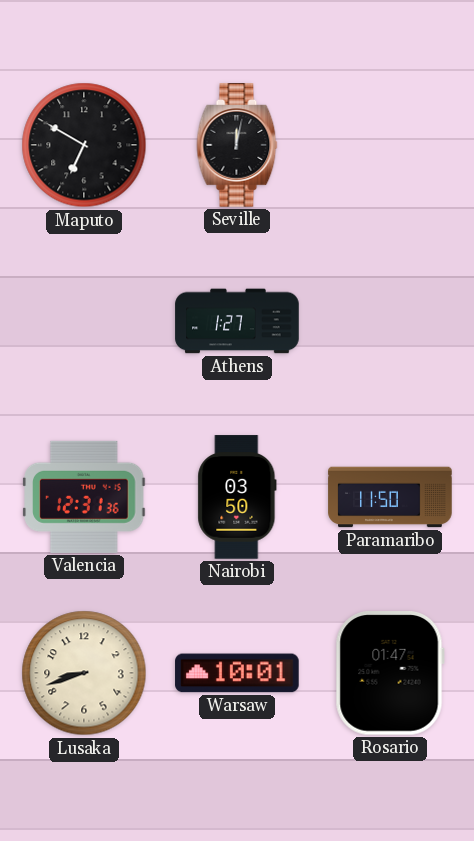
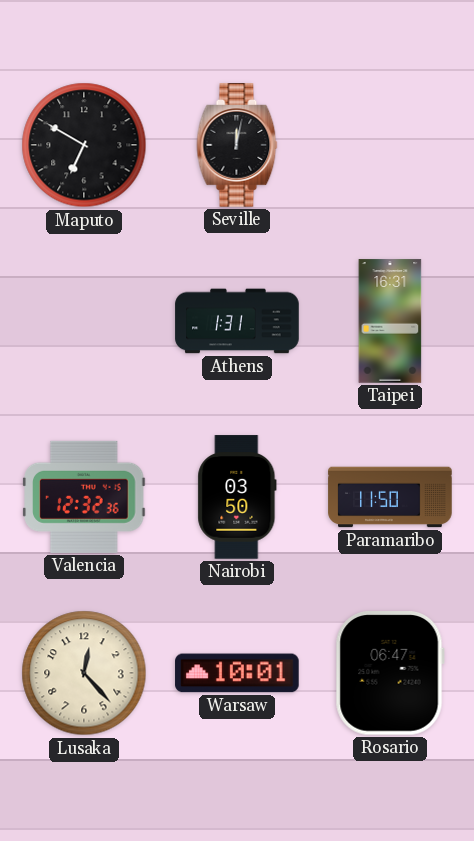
Athens: 1:27 -> 1:31 (237, 321)
Taipei: none -> 16:31 (390, 321)
Valencia: 12:31 -> 12:32 (84, 497)
Lusaka: 8:42 -> 12:23 (84, 673)
Rosario: 01:47 -> 06:47 (390, 674)
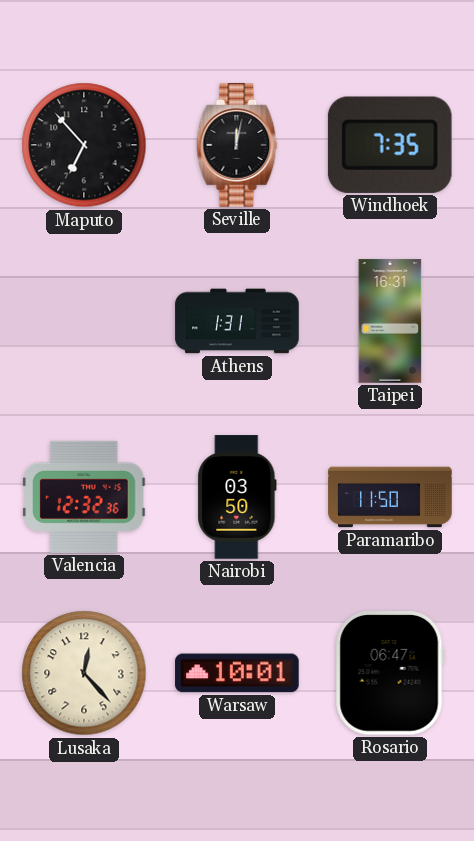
Maputo: 6:50 -> 6:53 (84, 145)
Windhoek: none -> 7:35 (390, 145)
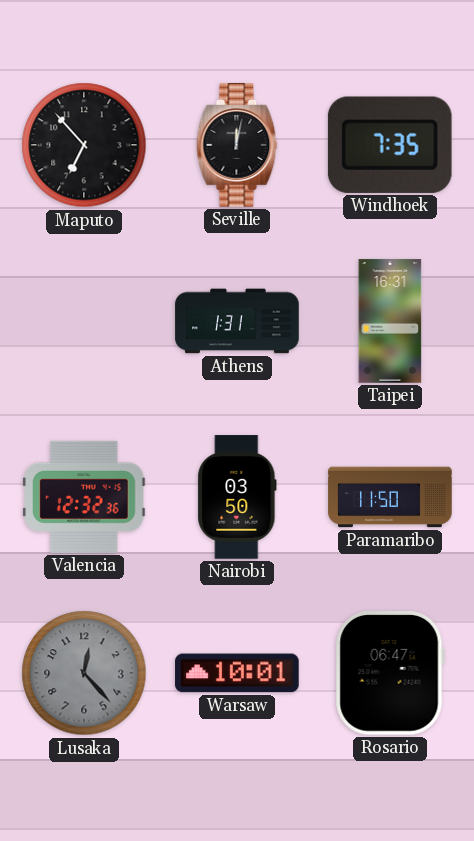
Lusaka dial: cream -> grey (84, 673)
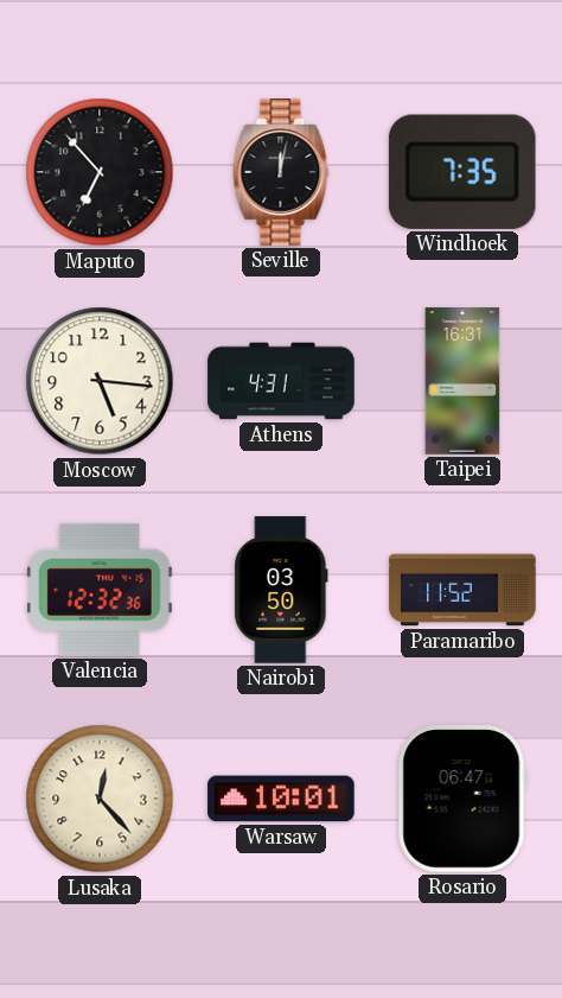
Moscow: none -> 5:16 (100, 381)
Athens: 1:31 -> 4:31 (281, 381)
Paramaribo: 11:50 -> 11:52 (462, 590)
Lusaka dial: grey -> cream (100, 799)
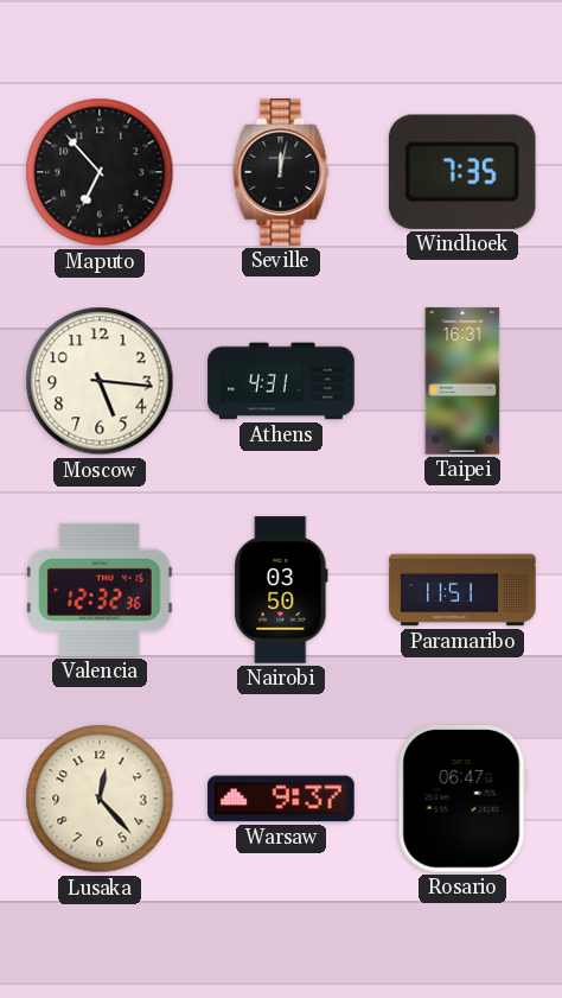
Paramaribo: 11:52 -> 11:51 (462, 590)
Warsaw: 10:01 -> 9:37 (281, 799)
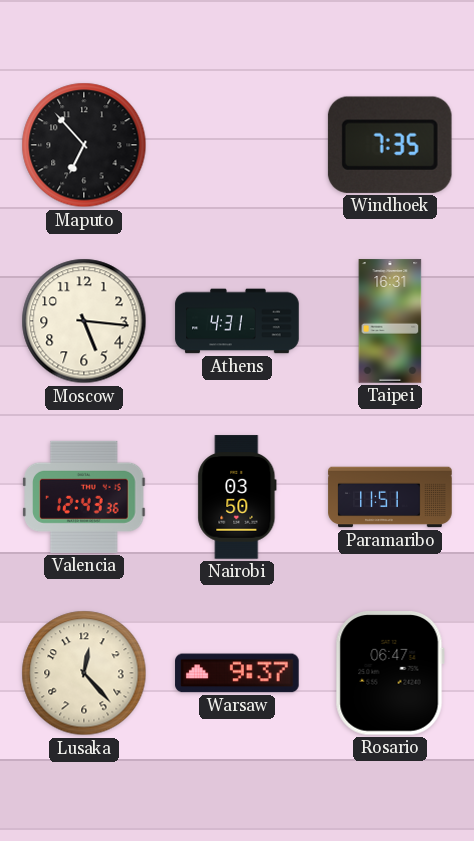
Seville: 12:02 -> none (281, 172)
Valencia: 12:32 -> 12:43 (84, 497)
